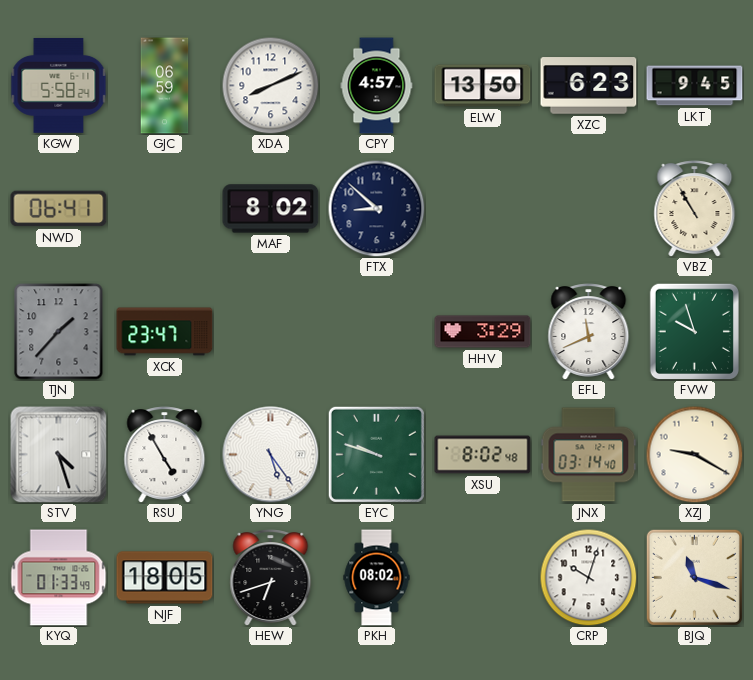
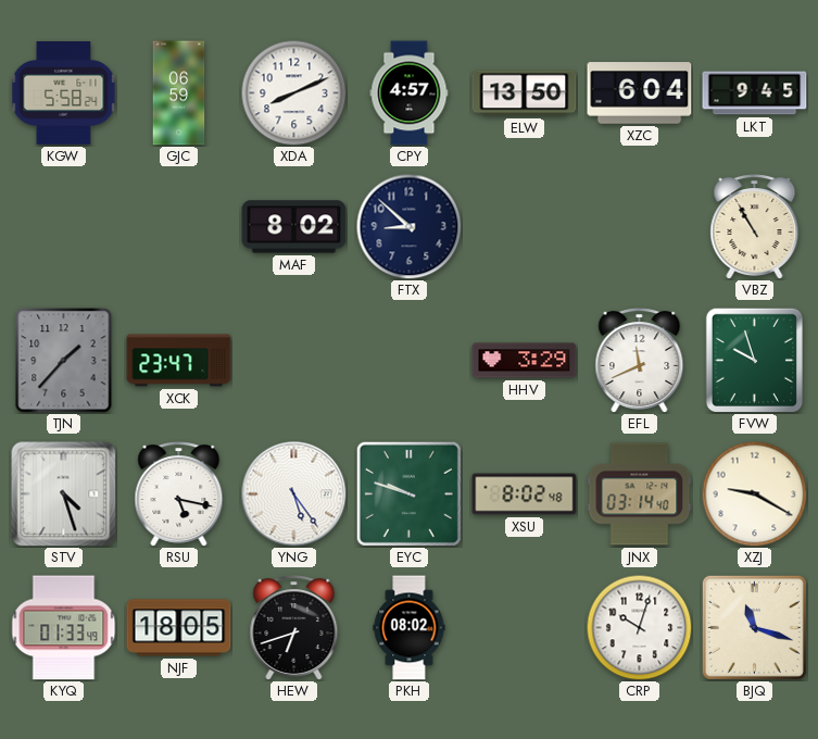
XZC: 6:23 -> 6:04 (640, 93)
NWD: 06:41 -> none (59, 209)
RSU: 4:55 -> 5:17 (179, 494)
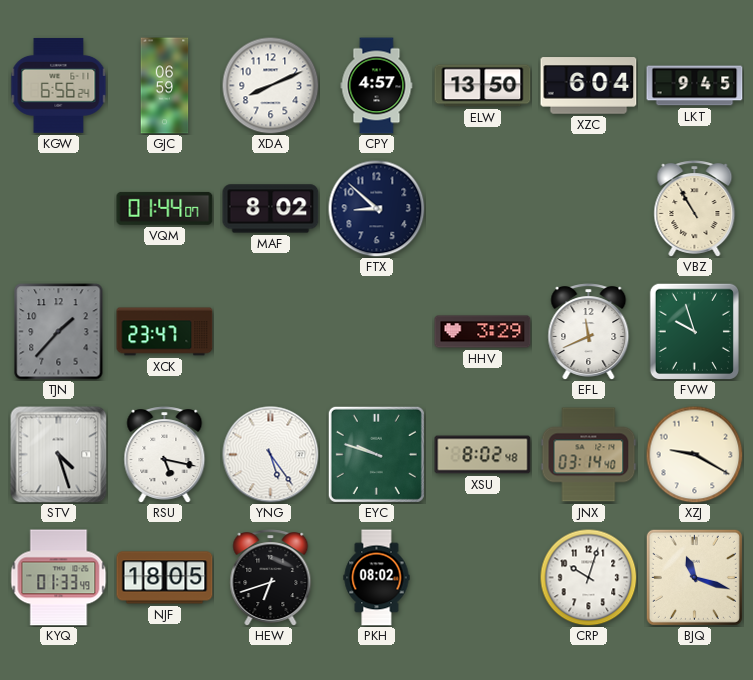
KGW: 5:58 -> 6:56 (59, 85)
VQM: none -> 01:44 (165, 208)
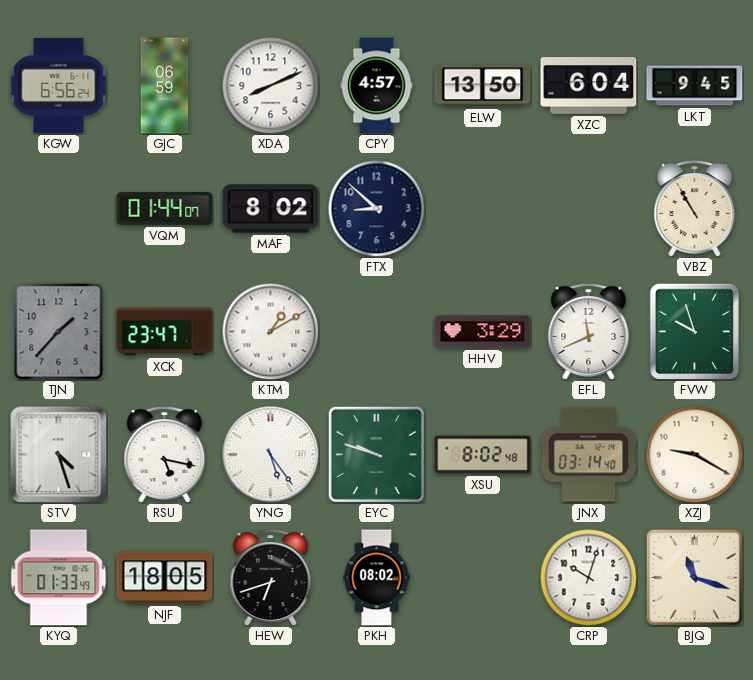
KTM: none -> 1:10 (270, 331)
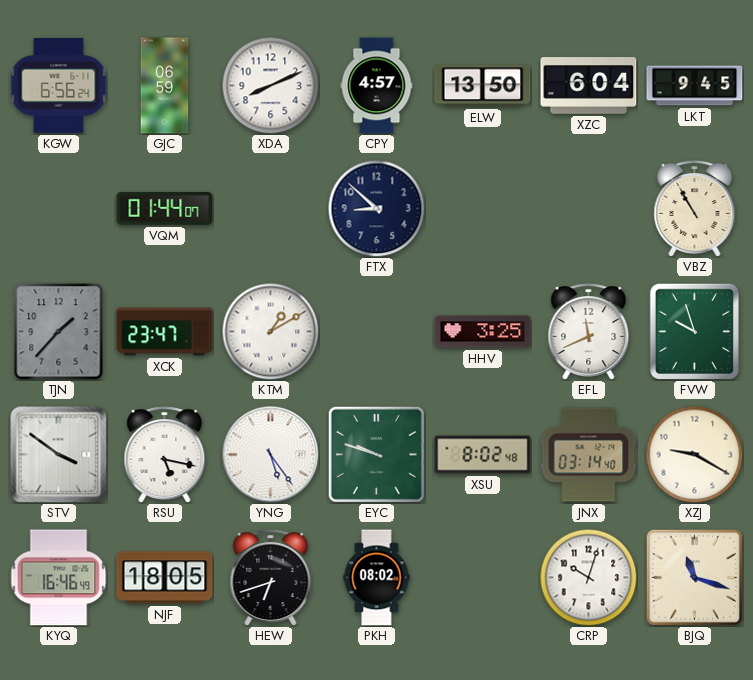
MAF: 8:02 -> none (271, 209)
HHV: 3:29 -> 3:25 (483, 332)
STV: 4:27 -> 3:51 (59, 455)
KYQ: 01:33 -> 16:46 (59, 578)
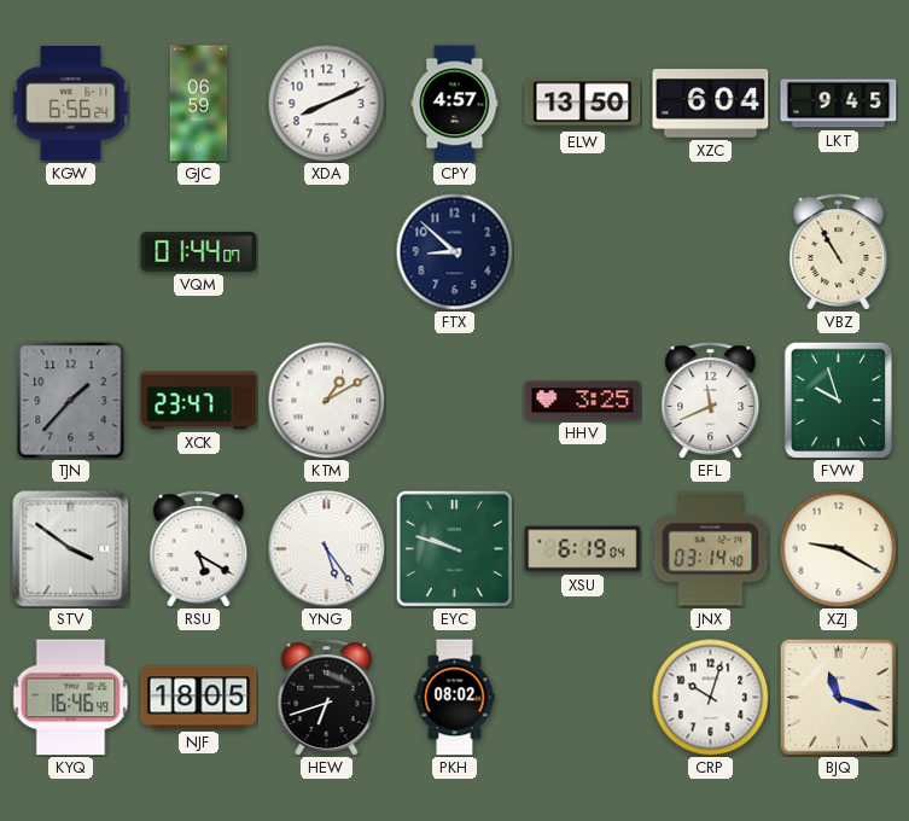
RSU: 5:17 -> 5:20 (199, 549)
XSU: 8:02 -> 6:19 (583, 549)
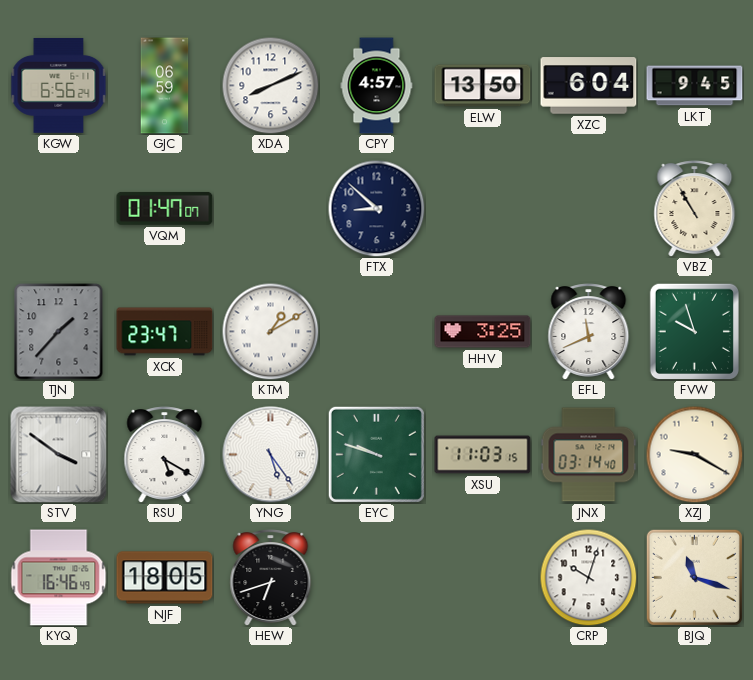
VQM: 01:44 -> 01:47 (165, 208)
XSU: 6:19 -> 11:03 (483, 455)
PKH: 08:02 -> none (455, 698)
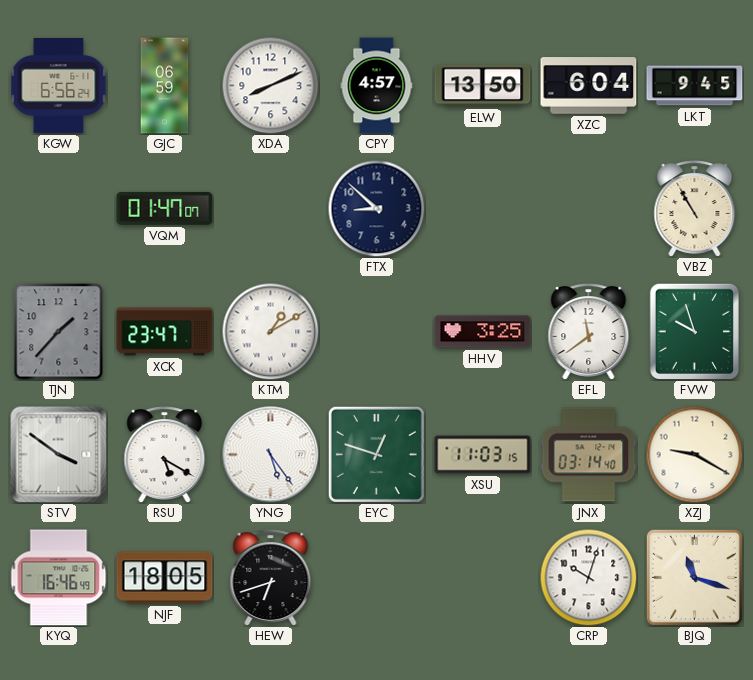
EFL: 11:41 -> 11:39 (589, 332)
EYC: 9:48 -> 12:48 (376, 454)
